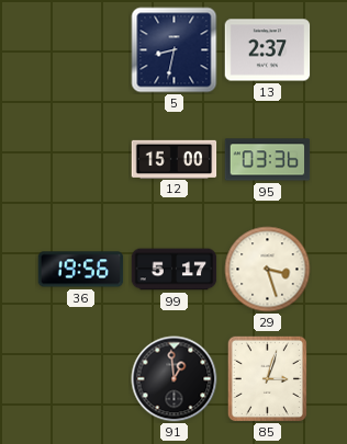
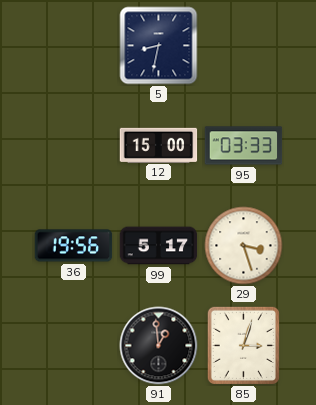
13: 2:37 -> none (268, 50)
95: 03:36 -> 03:33 (244, 146)
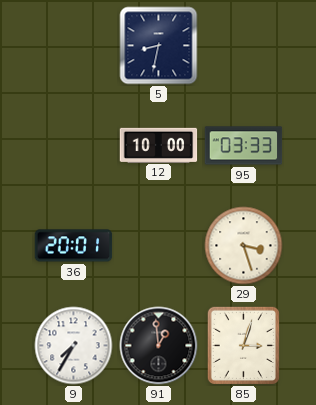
12: 15:00 -> 10:00 (159, 145)
36: 19:56 -> 20:01 (74, 246)
99: 5:17 -> none (159, 246)
9: none -> 7:35 (74, 346)
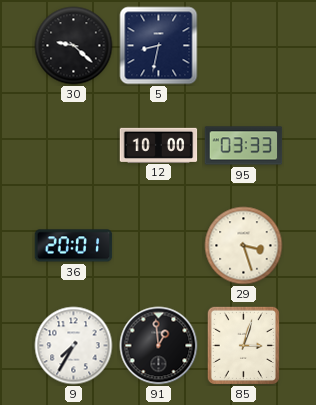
30: none -> 9:22 (74, 46)
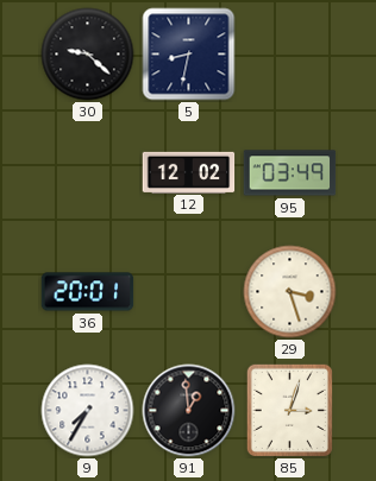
12: 10:00 -> 12:02 (189, 172)
95: 03:33 -> 03:49 (290, 173)
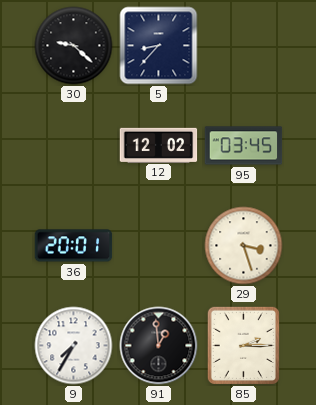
5: 8:32 -> 8:37 (159, 46)
95: 03:49 -> 03:45 (244, 146)
85: 3:03 -> 2:15 (243, 345)
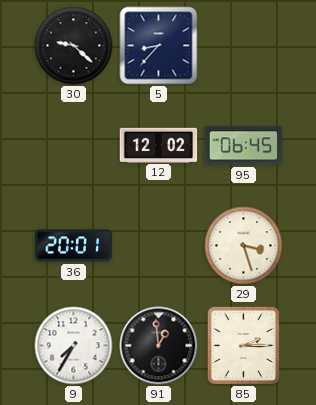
95: 03:45 -> 06:45 (244, 146)
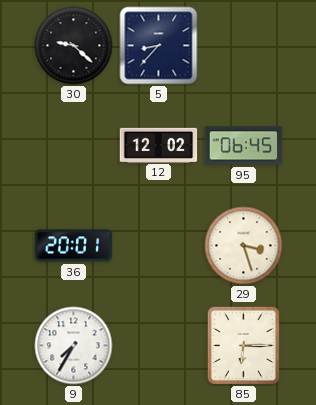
91: 12:59 -> none (159, 346)
85: 2:15 -> 6:15 (243, 345)
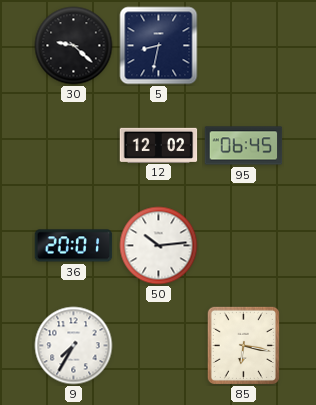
5: 8:37 -> 8:32 (159, 46)
50: none -> 10:14 (159, 246)
29: 3:27 -> none (244, 246)
85: 6:15 -> 6:17 (243, 345)
